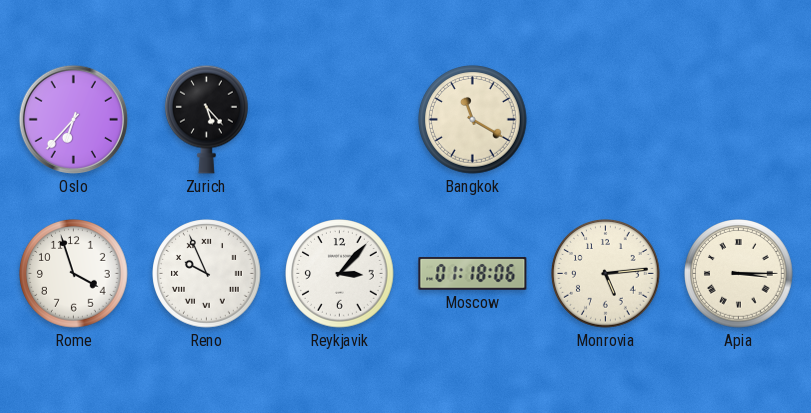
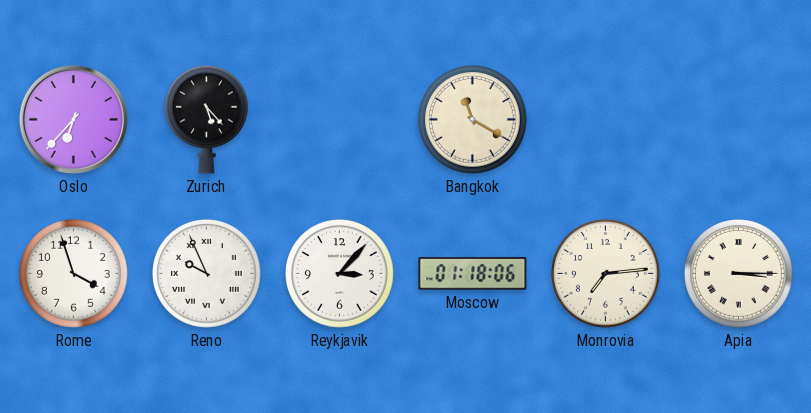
Monrovia: 5:14 -> 7:14 (606, 274)
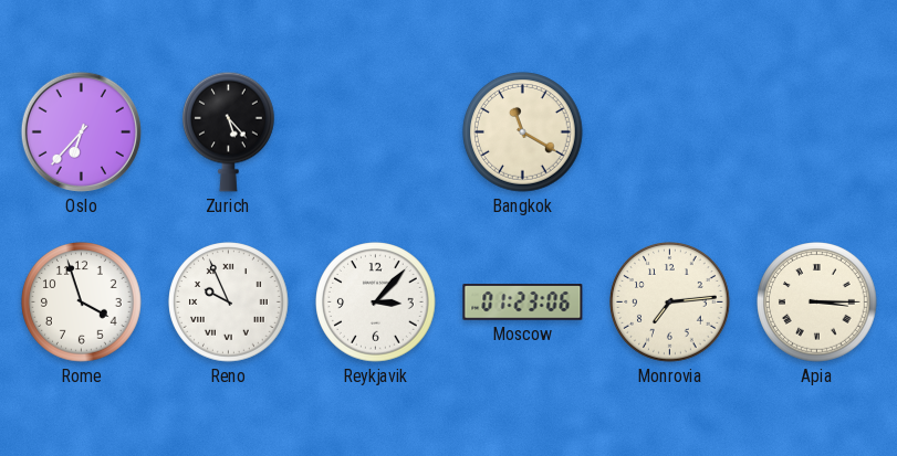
Moscow: 01:18 -> 01:23 (523, 303)
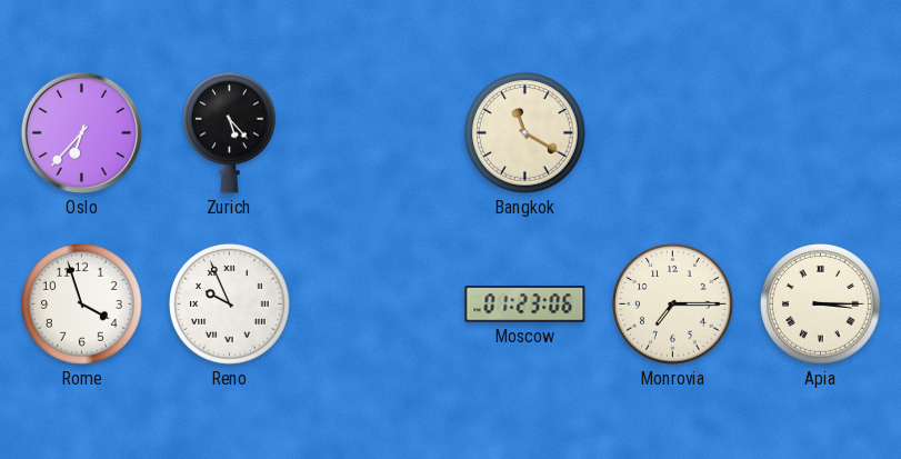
Reykjavik: 3:07 -> none (376, 303)
Monrovia: 7:14 -> 7:15 (673, 305)
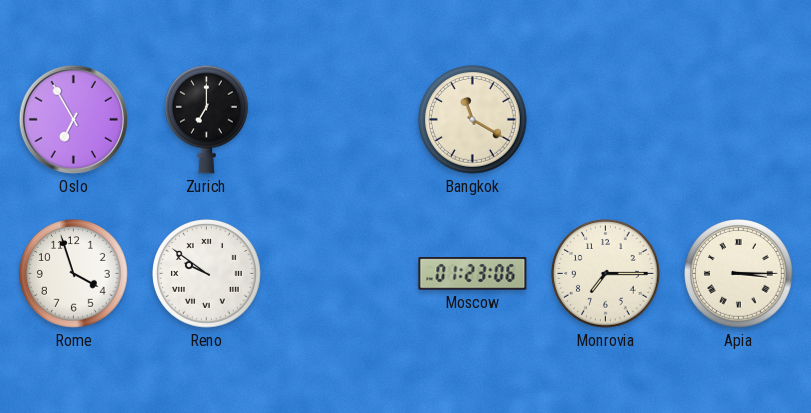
Oslo: 6:37 -> 6:55 (73, 119)
Zurich: 5:23 -> 7:00 (207, 119)
Reno: 9:56 -> 9:51 (207, 274)
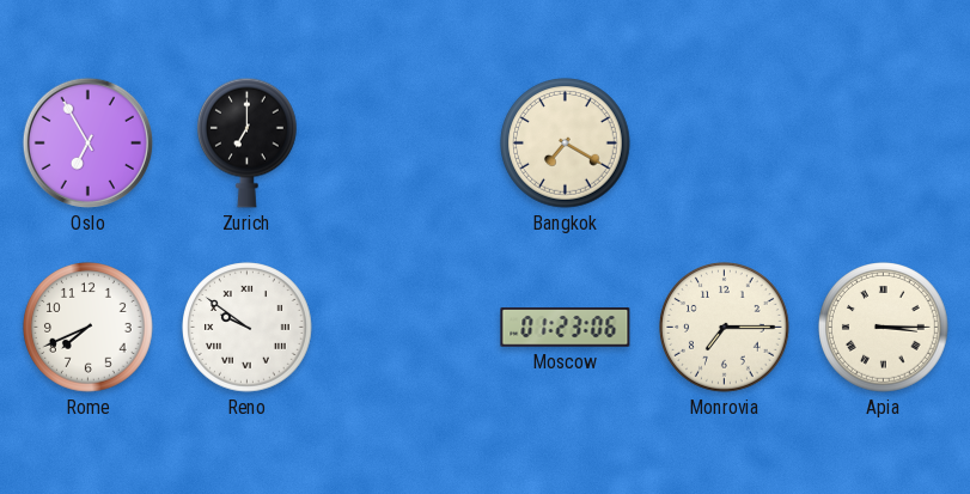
Bangkok: 11:20 -> 7:20 (566, 144)
Rome: 3:57 -> 7:41 (89, 328)
